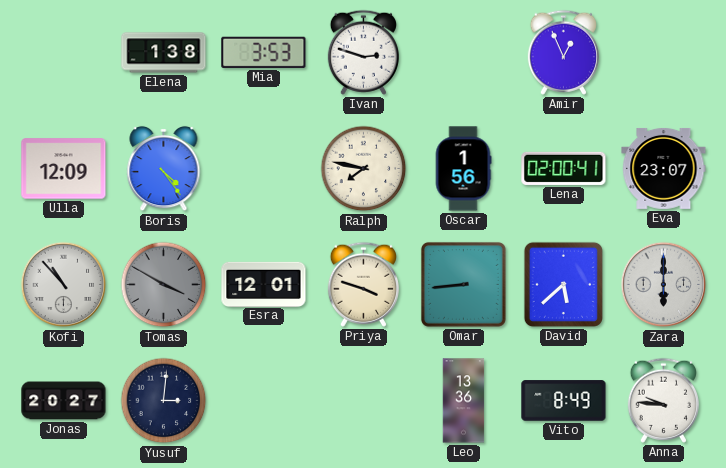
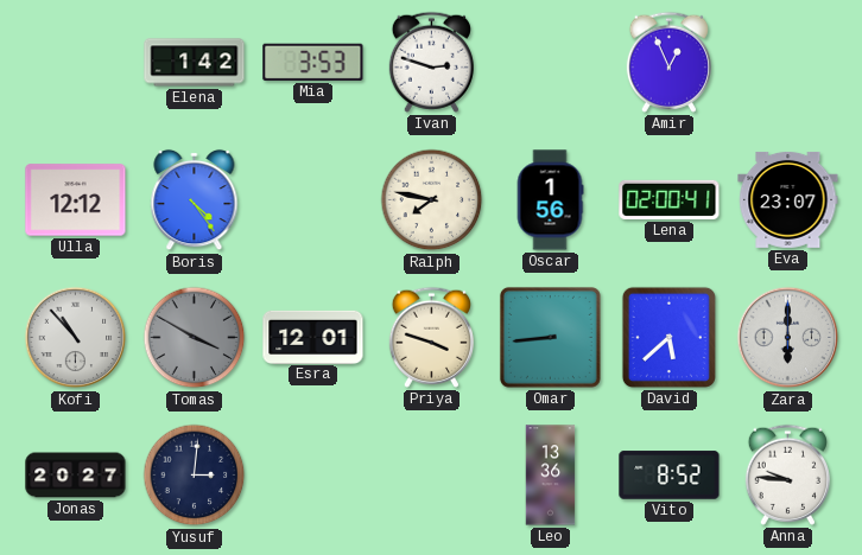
Elena: 1:38 -> 1:42 (195, 63)
Ulla: 12:09 -> 12:12 (76, 200)
Vito: 8:49 -> 8:52 (670, 476)
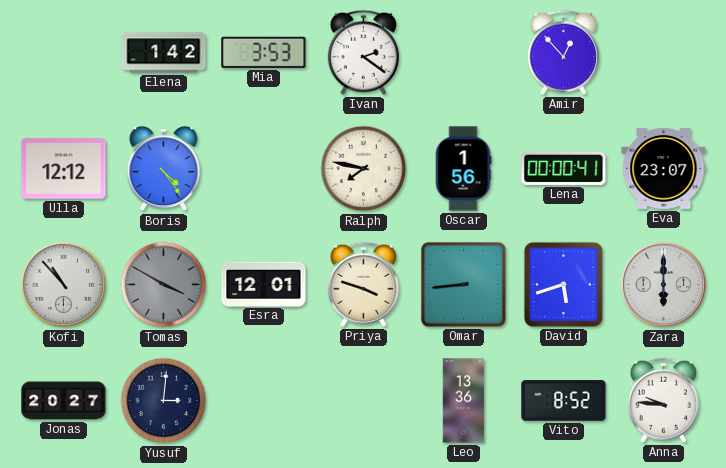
Ivan: 2:48 -> 2:21 (363, 52)
Amir: 12:56 -> 12:53 (563, 52)
Lena: 02:00 -> 00:00 (564, 168)
David: 5:38 -> 5:42 (563, 284)
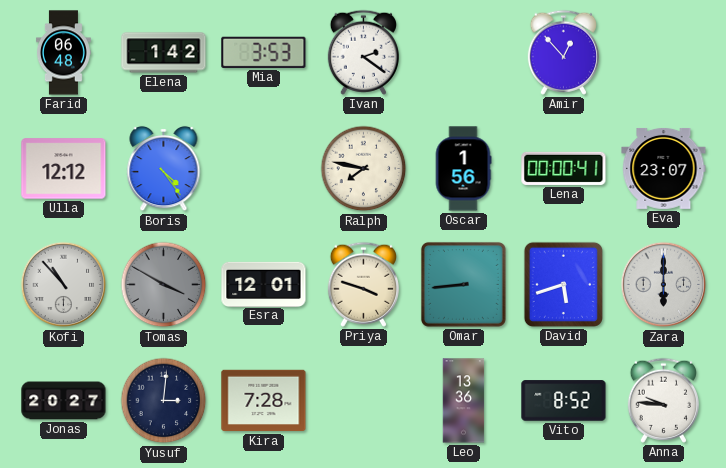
Farid: none -> 06:48 (63, 53)
Kira: none -> 7:28 (264, 401)
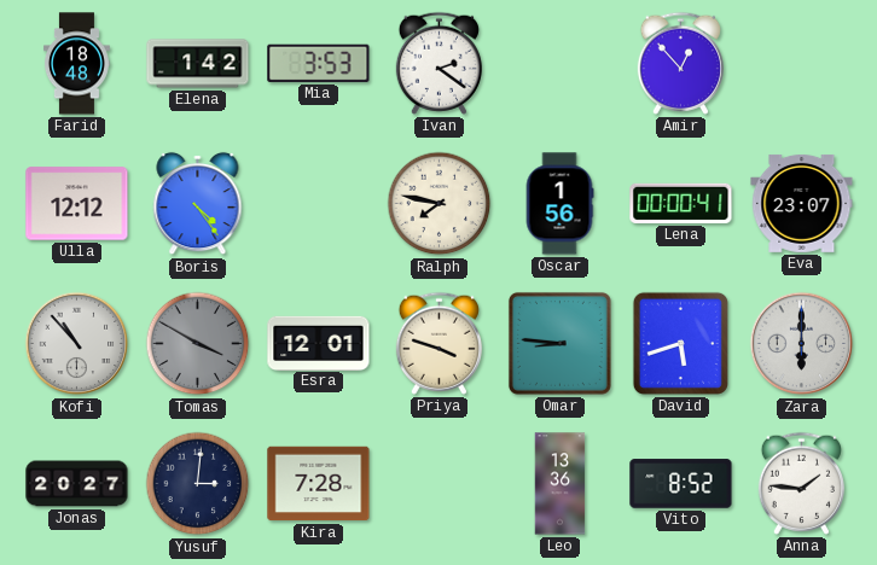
Farid: 06:48 -> 18:48 (76, 64)
Omar: 8:44 -> 8:46 (559, 343)
Anna: 9:46 -> 1:46 (801, 483)
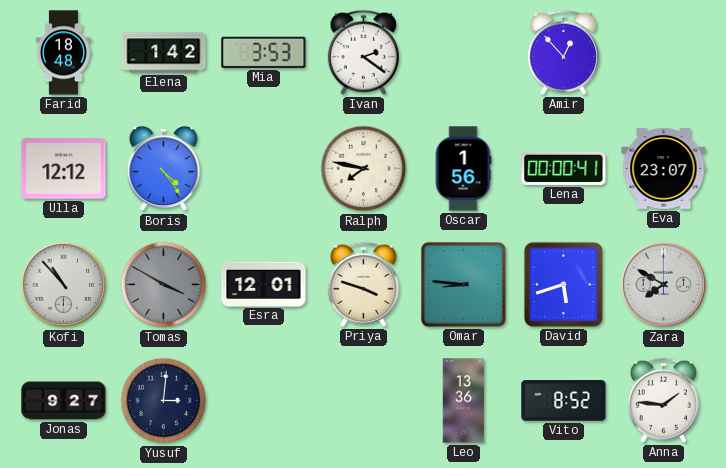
Zara: 6:00 -> 7:50 (664, 285)
Jonas: 20:27 -> 9:27 (64, 401)
Kira: 7:28 -> none (319, 484)
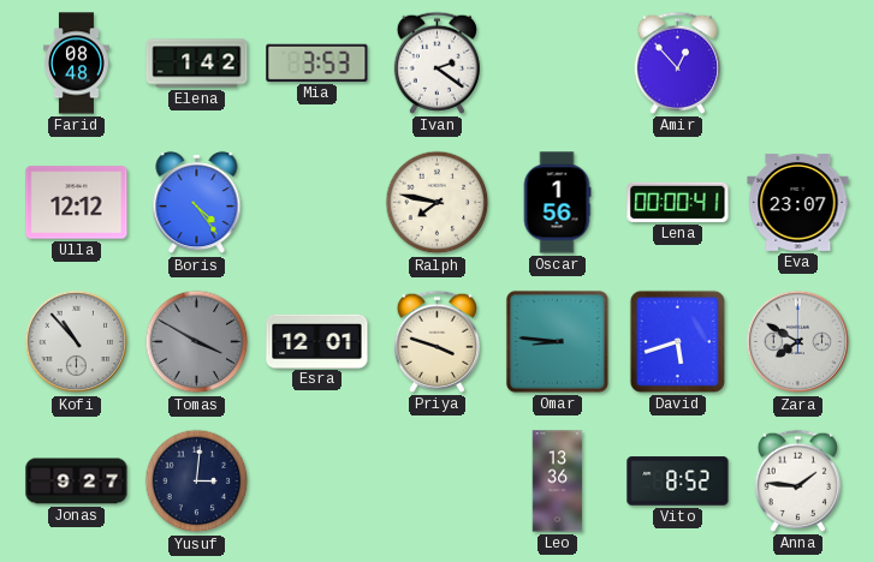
Farid: 18:48 -> 08:48 (76, 64)
